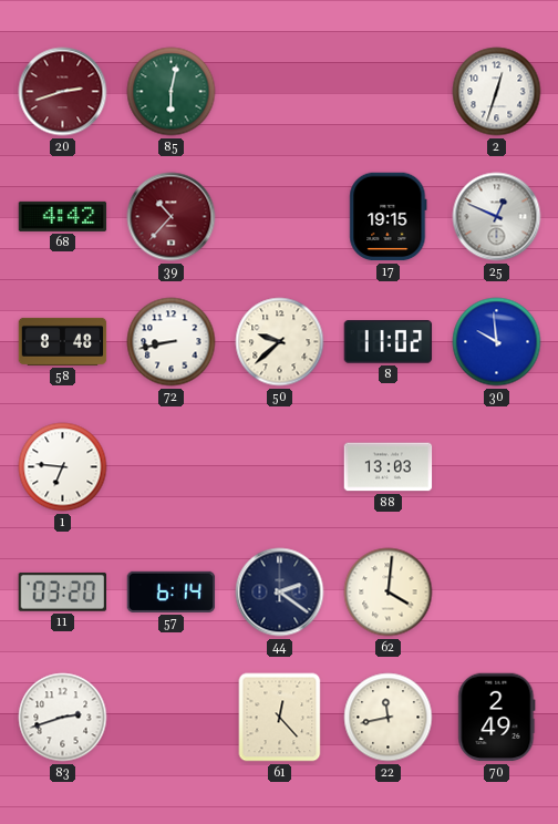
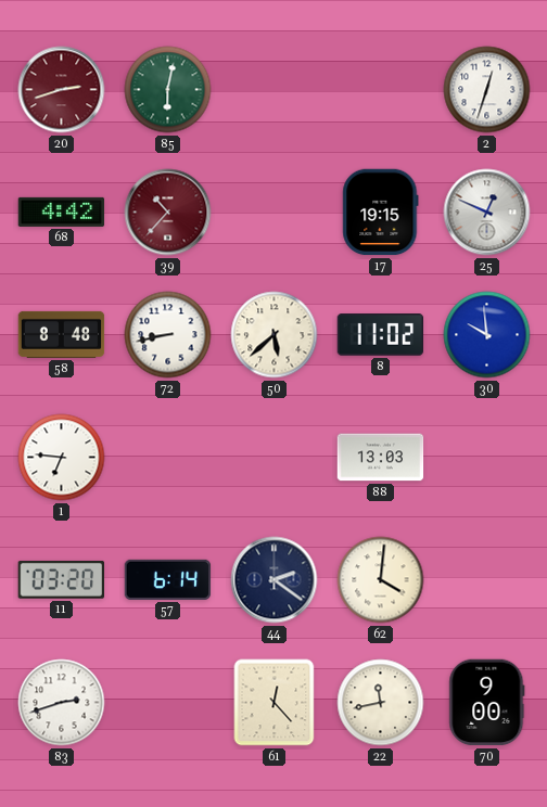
50: 9:38 -> 5:38 (275, 335)
70: 2:49 -> 9:00 (487, 703)
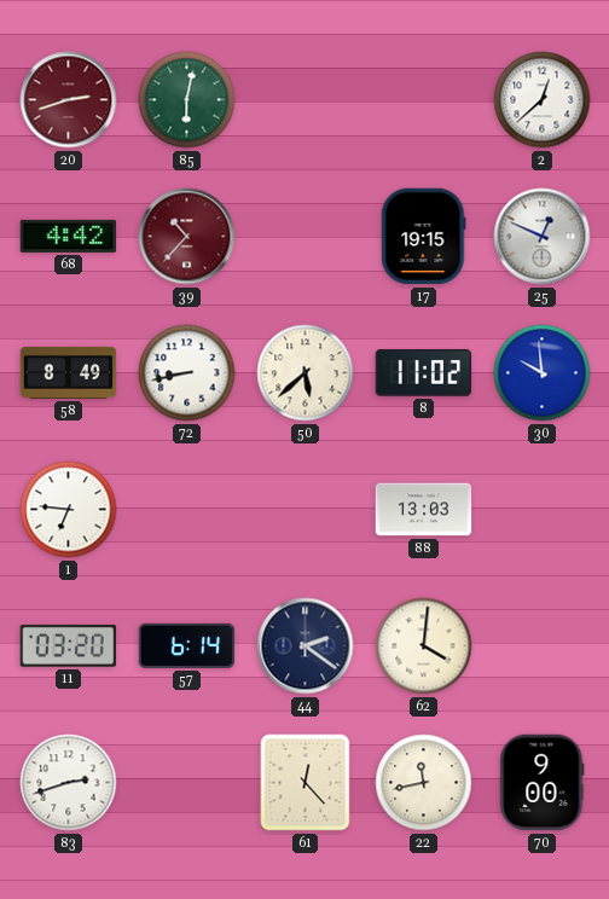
2: 12:33 -> 12:38 (543, 100)
58: 8:48 -> 8:49 (69, 372)
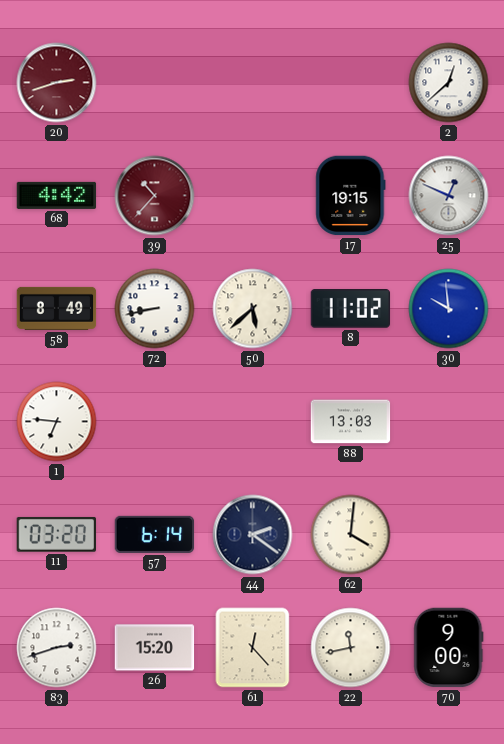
85: 6:02 -> none (187, 100)
26: none -> 15:20 (155, 648)
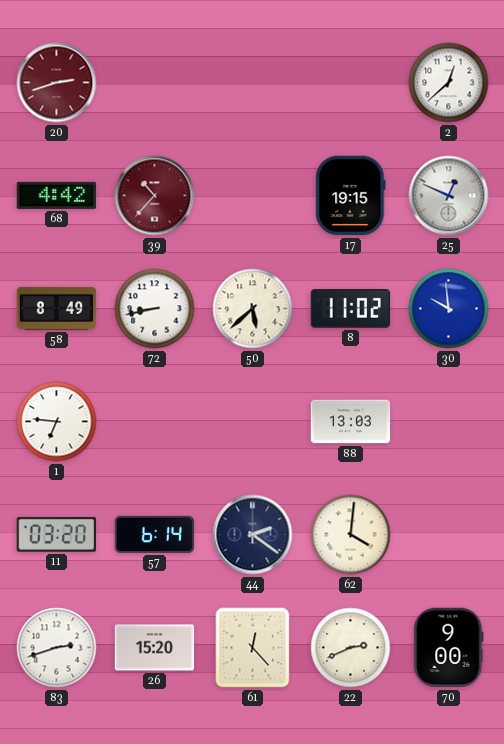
22: 11:43 -> 2:41 (351, 648)
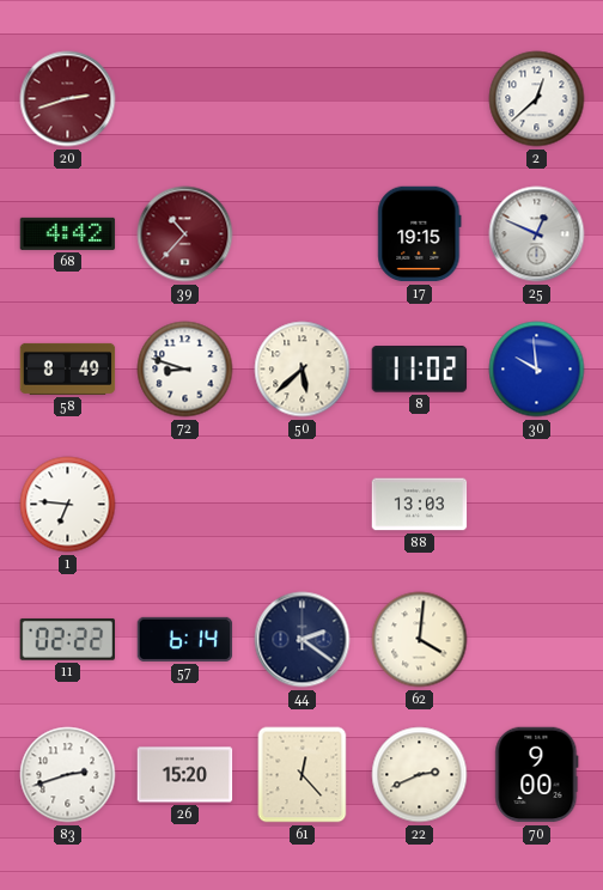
72: 8:43 -> 8:48 (185, 370)
11: 03:20 -> 02:22 (67, 640)
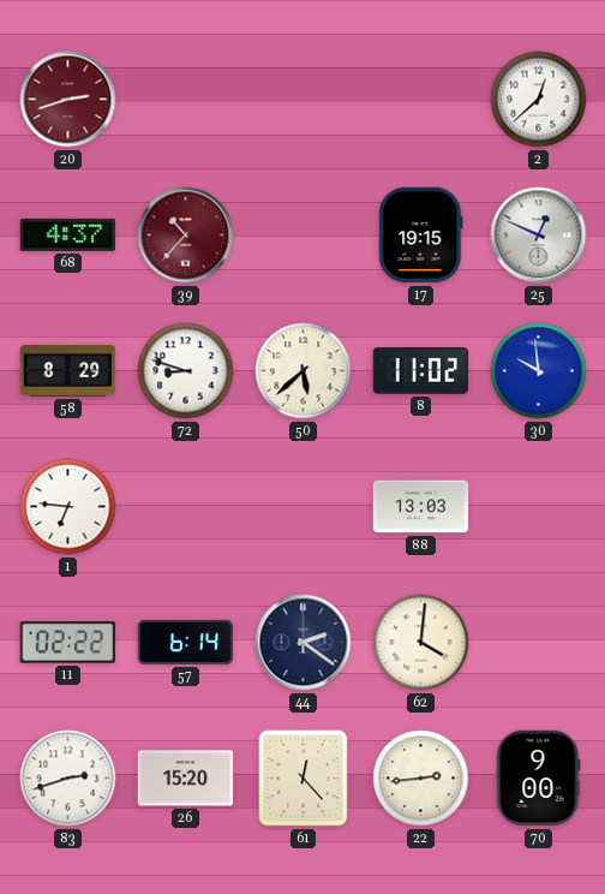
68: 4:42 -> 4:37 (68, 234)
58: 8:49 -> 8:29 (68, 370)
22: 2:41 -> 2:44 (421, 779)
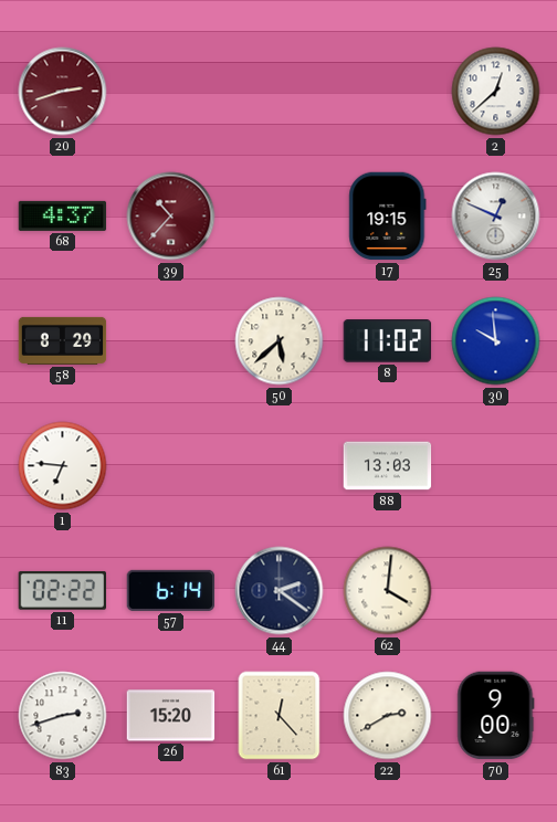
72: 8:48 -> none (186, 371)
22: 2:44 -> 2:40 (388, 716)
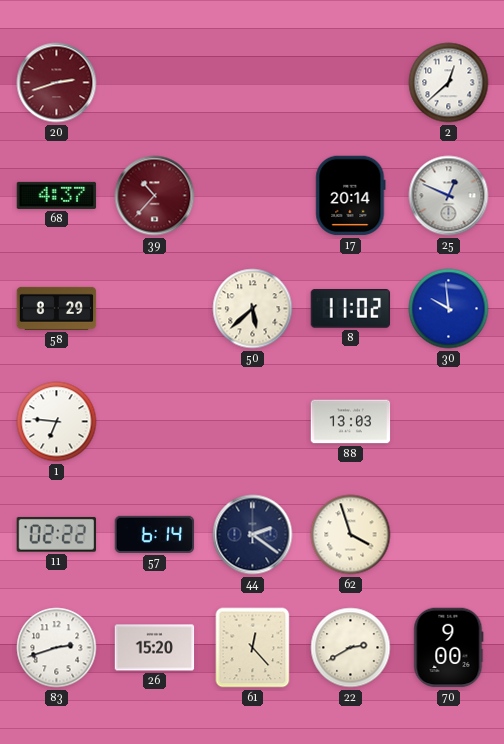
17: 19:15 -> 20:14 (351, 196)
62: 4:01 -> 3:57 (351, 535)
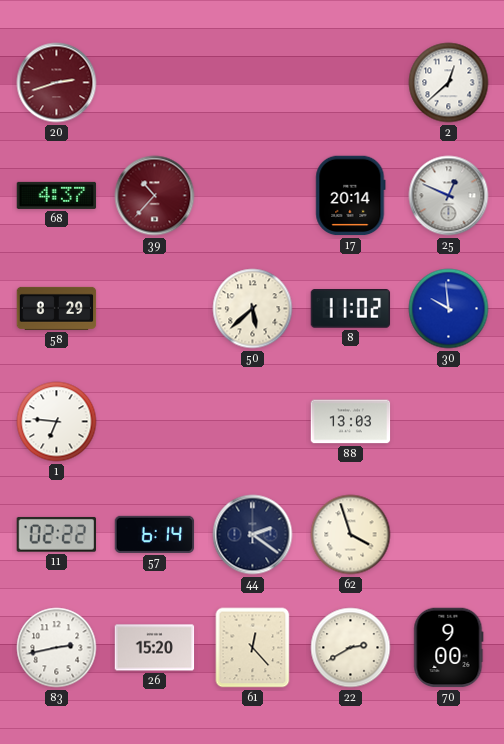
83: 2:42 -> 2:43 (57, 648)
